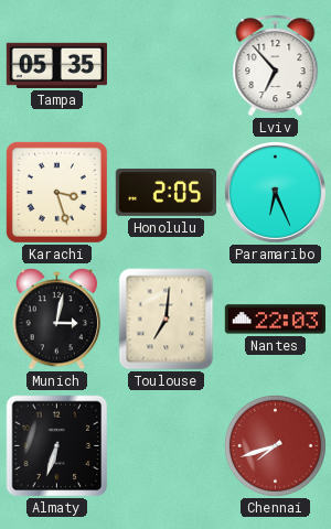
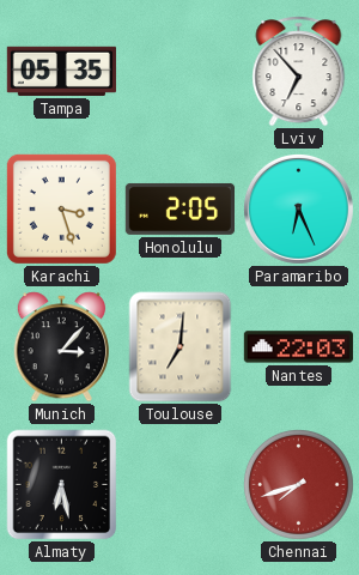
Munich: 3:02 -> 3:07 (61, 347)
Almaty: 6:33 -> 6:28 (62, 485)
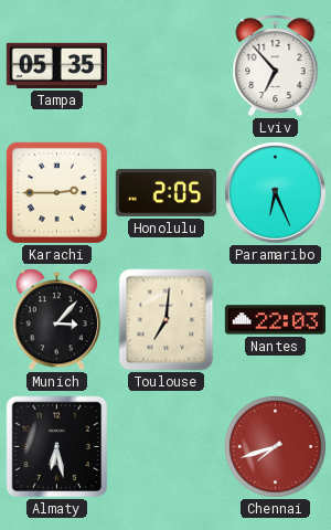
Karachi: 3:27 -> 2:45 (56, 192)
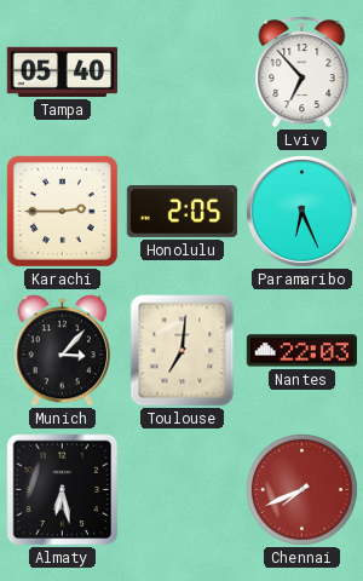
Tampa: 05:35 -> 05:40 (62, 71)
Chennai: 7:42 -> 7:41 (302, 490)
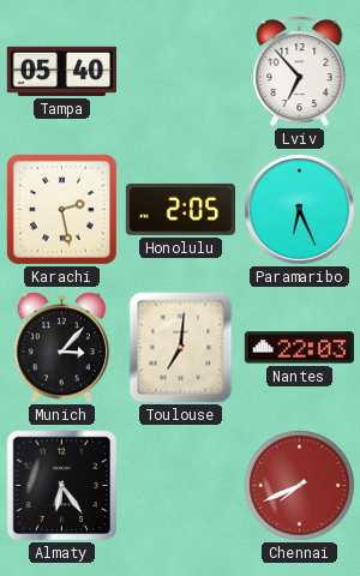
Karachi: 2:45 -> 2:28 (61, 209)
Almaty: 6:28 -> 6:24 (62, 486)
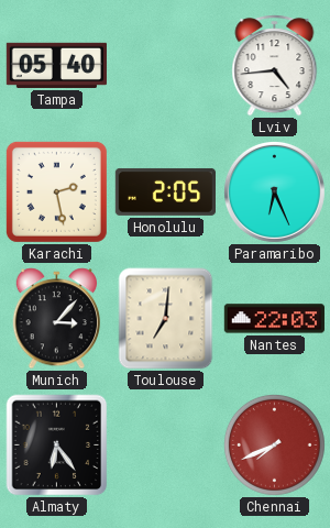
Lviv: 6:53 -> 4:44 (275, 66)
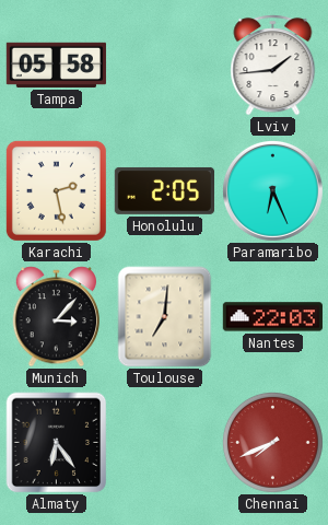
Tampa: 05:40 -> 05:58 (56, 65)
Lviv: 4:44 -> 1:44 (273, 66)
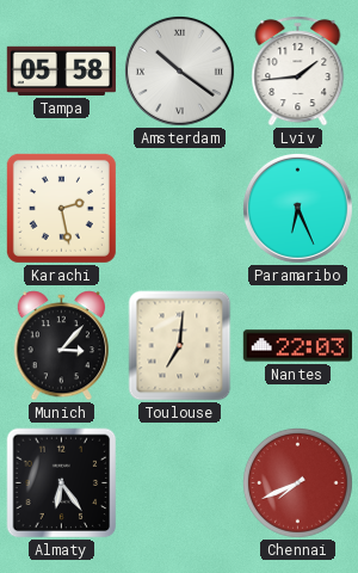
Amsterdam: none -> 10:21 (179, 70)
Honolulu: 2:05 -> none (164, 190)
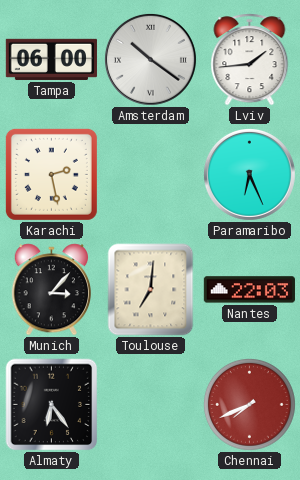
Tampa: 05:58 -> 06:00 (51, 59)
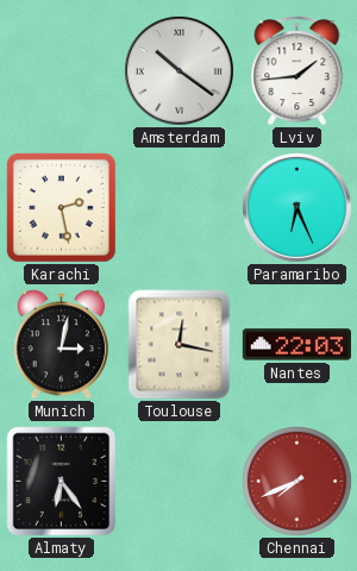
Tampa: 06:00 -> none (51, 59)
Munich: 3:07 -> 3:02 (61, 345)
Toulouse: 7:01 -> 12:17 (180, 345)
